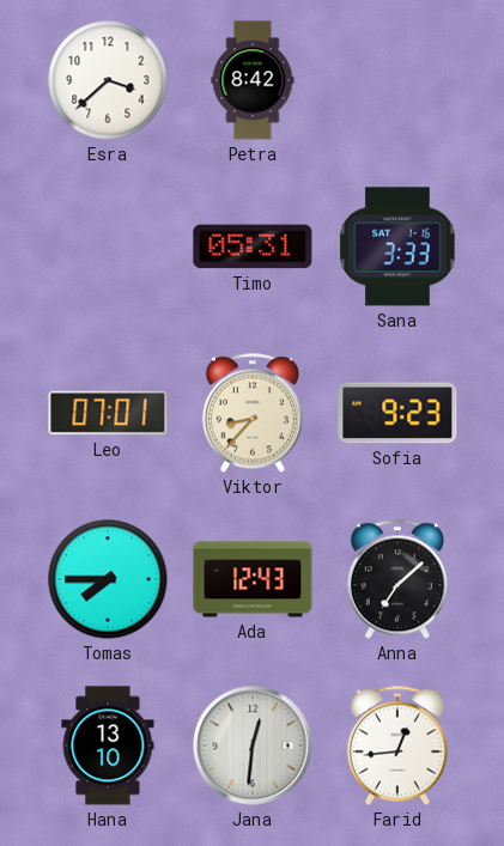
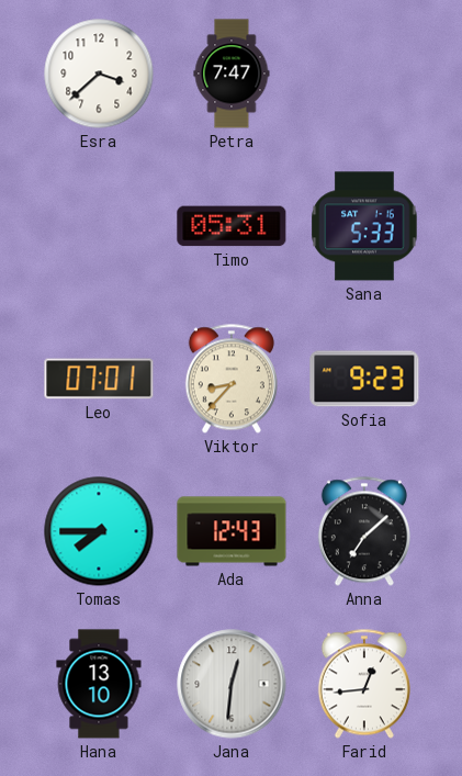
Petra: 8:42 -> 7:47 (232, 74)
Sana: 3:33 -> 5:33 (364, 226)
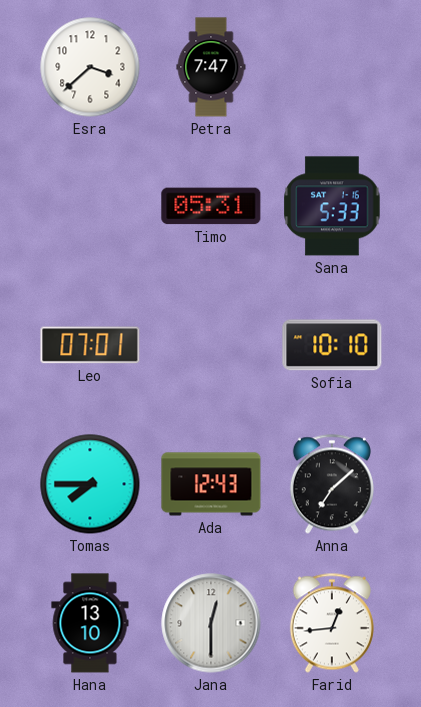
Viktor: 8:37 -> none (232, 379)
Sofia: 9:23 -> 10:10 (332, 345)
Jana: 12:31 -> 12:30 (211, 623)
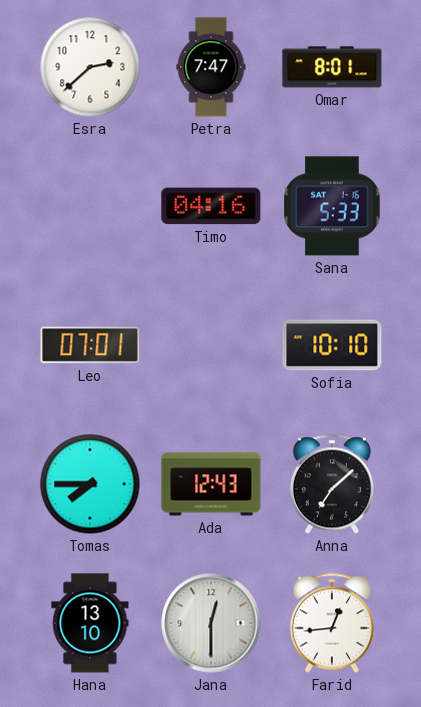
Esra: 3:38 -> 2:38 (90, 67)
Omar: none -> 8:01 (332, 67)
Timo: 05:31 -> 04:16 (211, 206)
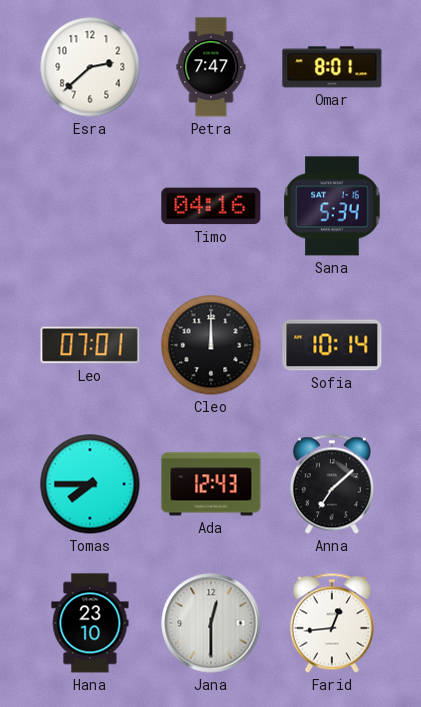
Sana: 5:33 -> 5:34 (332, 206)
Cleo: none -> 12:00 (211, 345)
Sofia: 10:10 -> 10:14 (332, 345)
Hana: 13:10 -> 23:10 (90, 623)
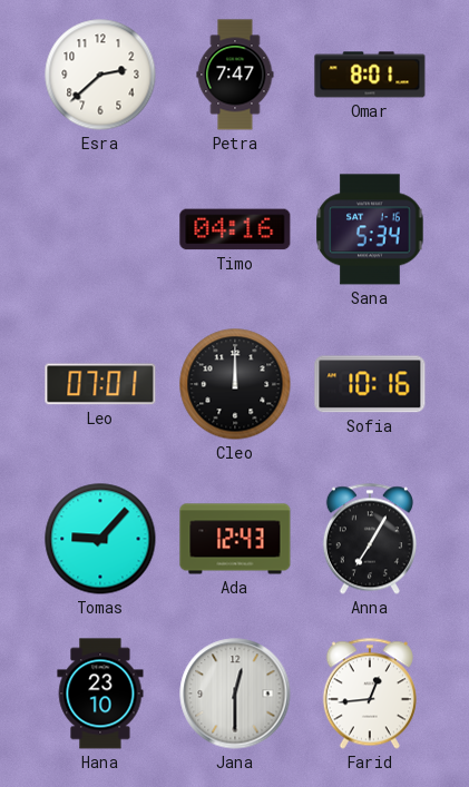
Sofia: 10:14 -> 10:16 (370, 384)
Tomas: 7:45 -> 9:07 (100, 539)
Anna: 7:08 -> 7:05 (370, 539)
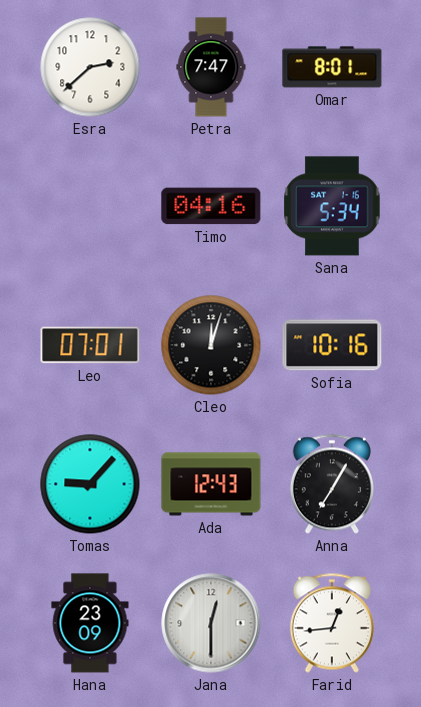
Cleo: 12:00 -> 12:03 (211, 345)
Hana: 23:10 -> 23:09 (90, 623)
